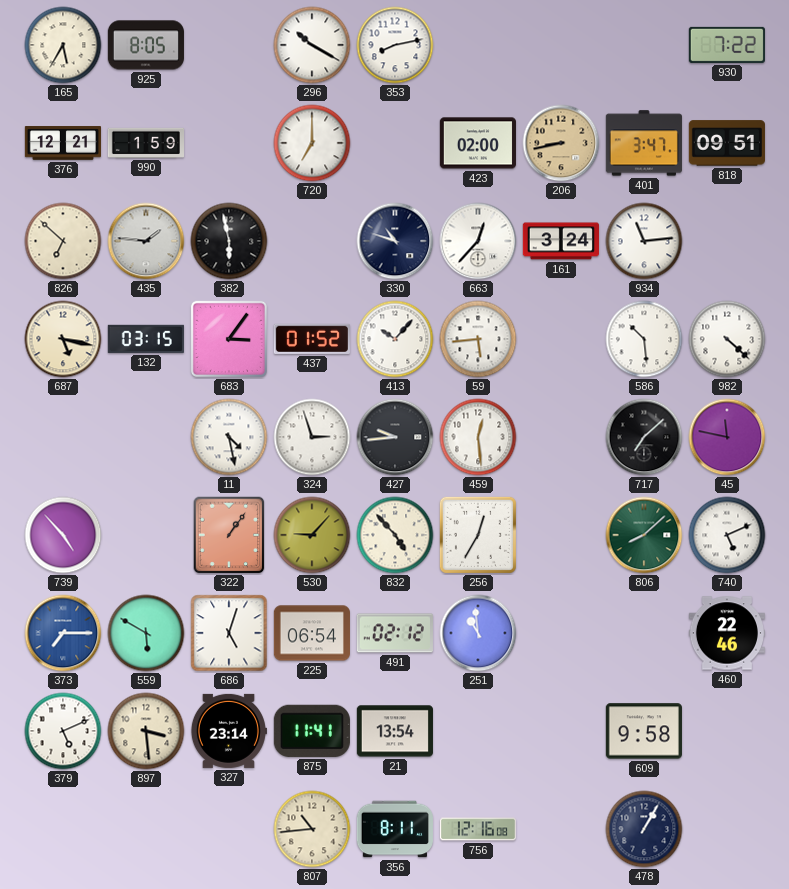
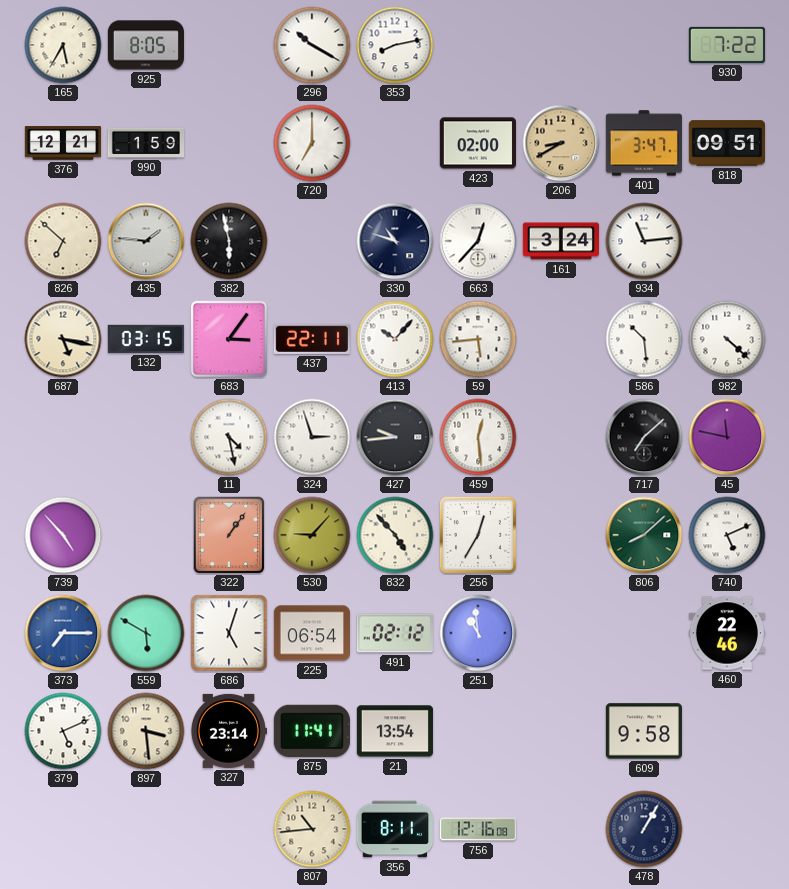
206: 8:43 -> 8:40 (561, 143)
437: 01:52 -> 22:11 (312, 339)
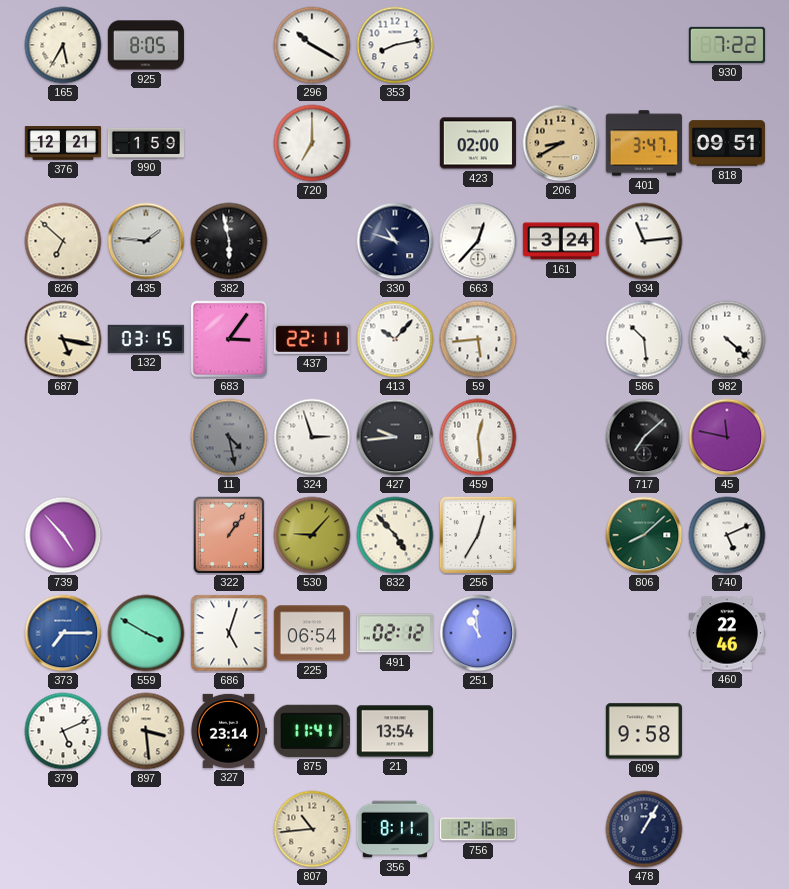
11 dial: white -> grey (229, 437)
559: 5:50 -> 3:50 (146, 633)
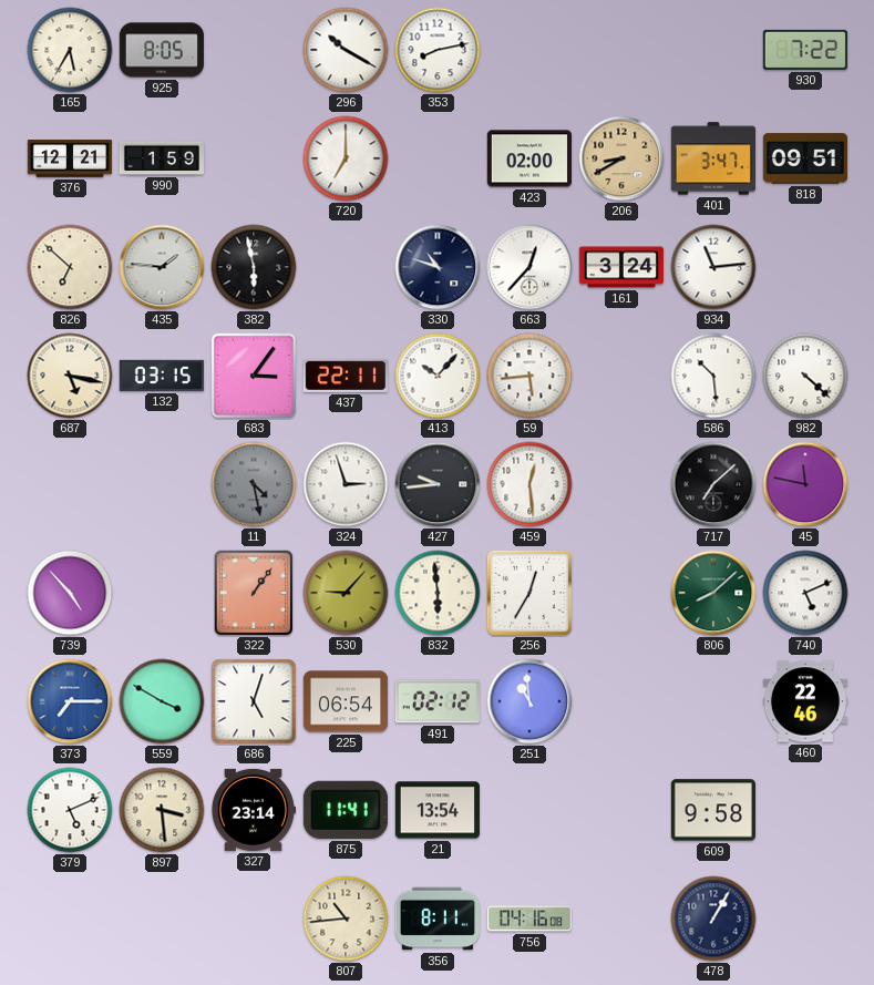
832: 4:53 -> 5:59 (438, 593)
756: 12:16 -> 04:16 (528, 919)
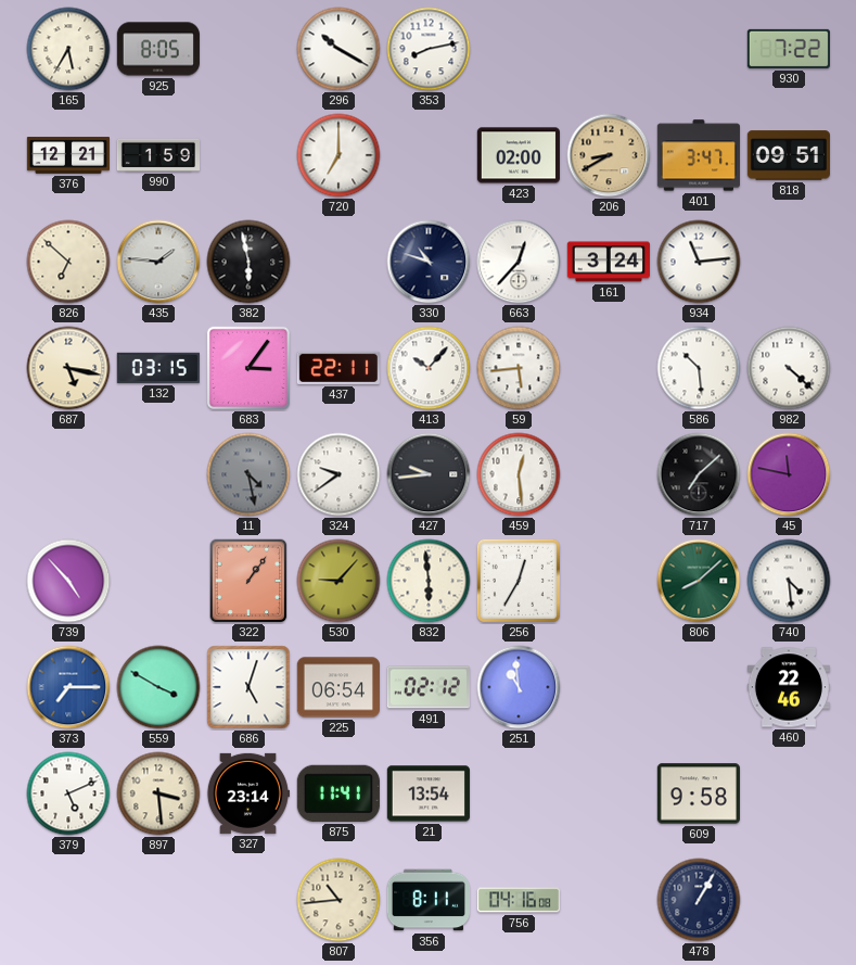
324: 2:57 -> 9:39 (338, 474)
740: 5:11 -> 4:29 (789, 581)
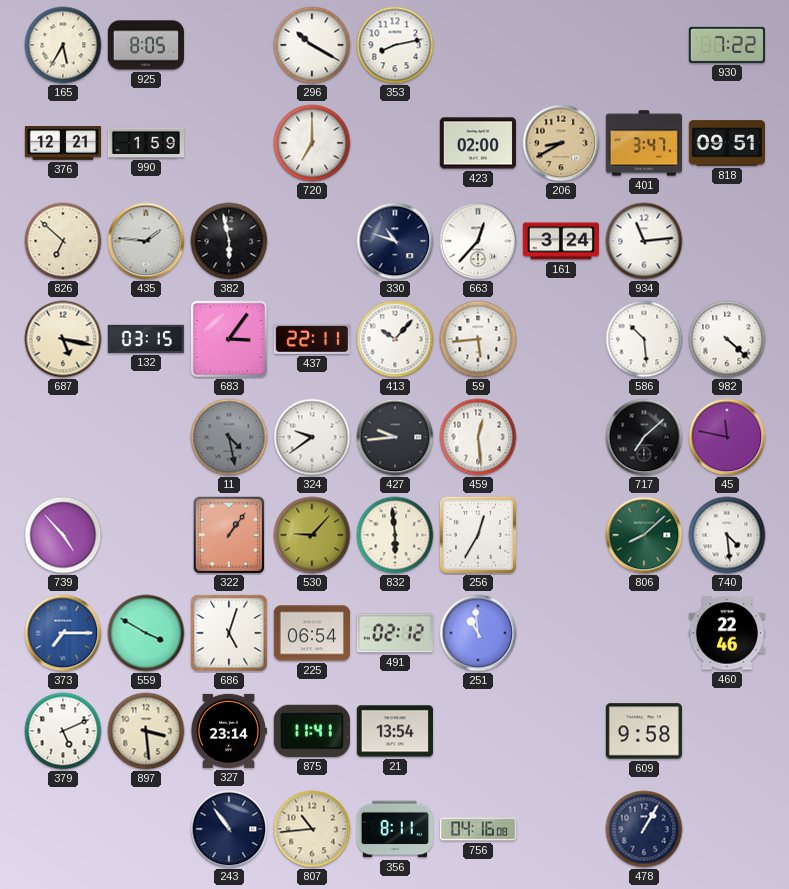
243: none -> 10:54 (229, 829)
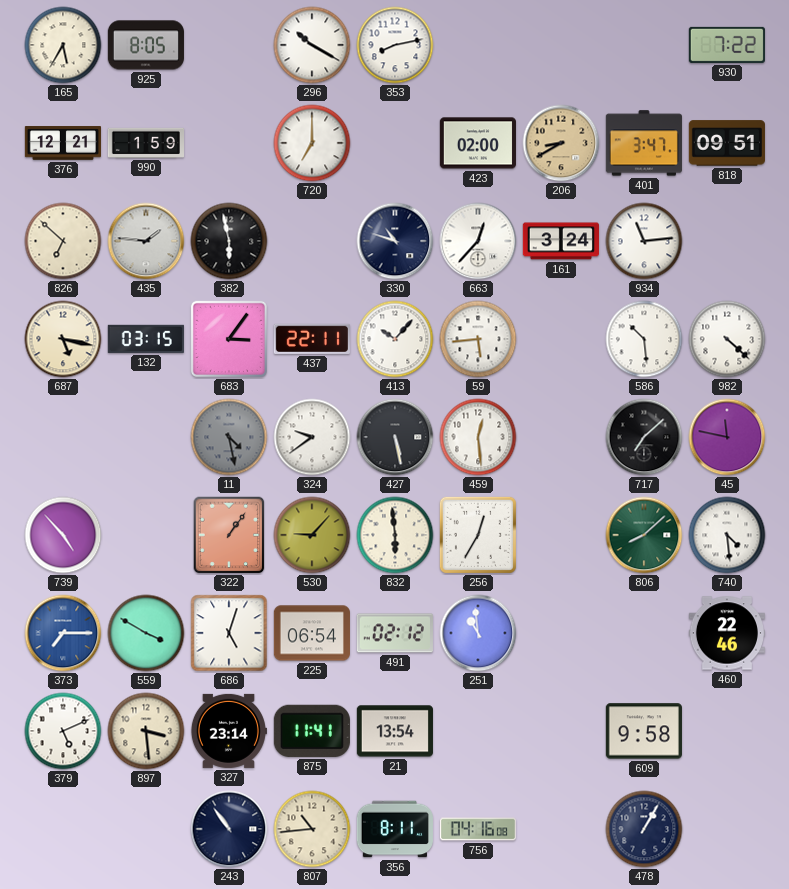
427: 9:44 -> 5:28 (395, 437)
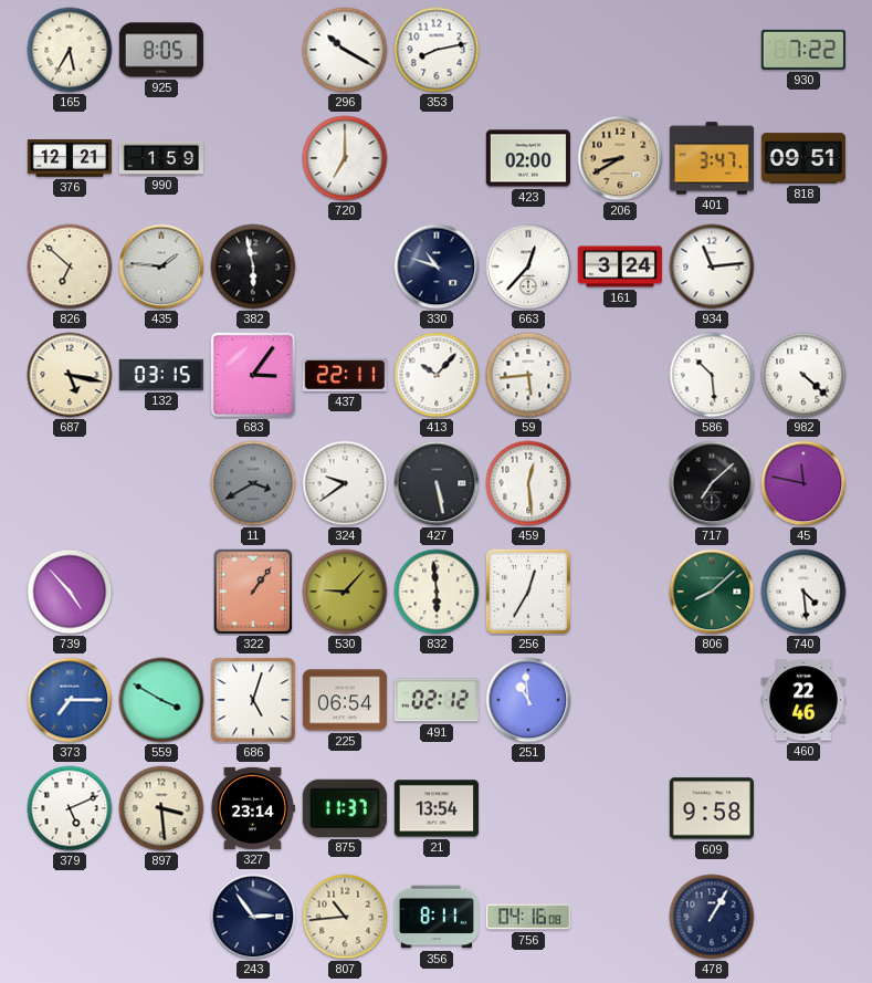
11: 4:28 -> 3:40 (253, 483)
875: 11:41 -> 11:37 (345, 808)
243: 10:54 -> 2:54 (253, 917)
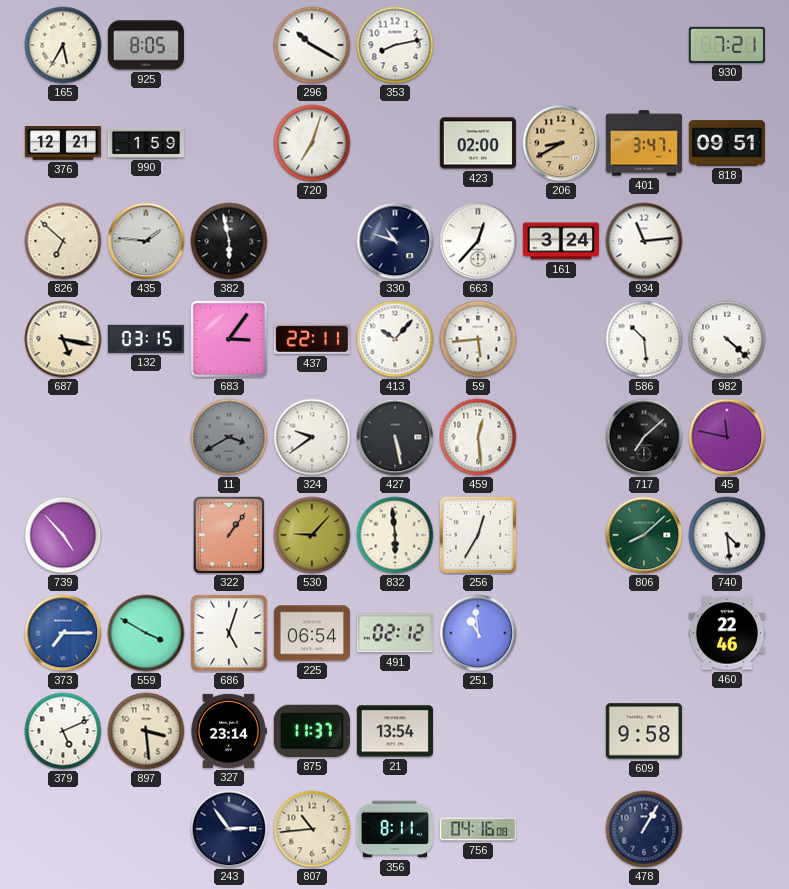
930: 7:22 -> 7:21 (727, 45)
720: 7:00 -> 7:03 (312, 143)
